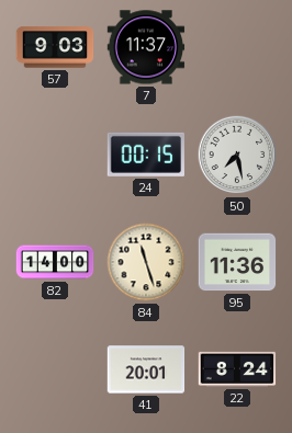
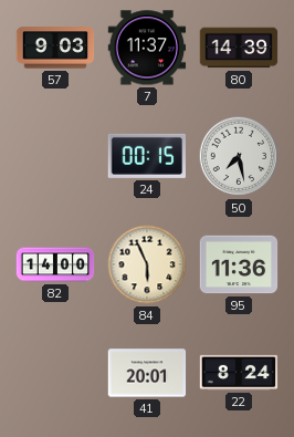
80: none -> 14:39 (239, 48)
84: 11:27 -> 5:56 (147, 264)
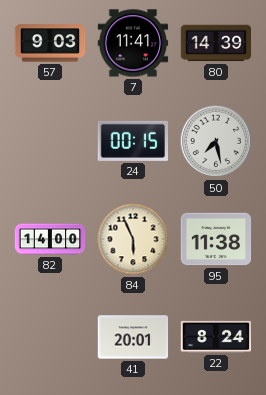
7: 11:37 -> 11:41 (133, 43)
95: 11:36 -> 11:38 (216, 239)
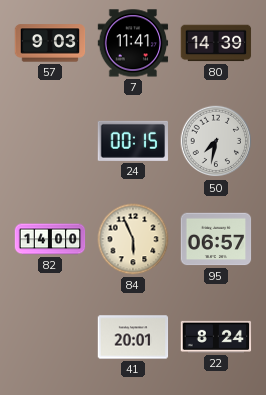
50: 7:28 -> 7:32 (216, 141)
95: 11:38 -> 06:57 (216, 239)
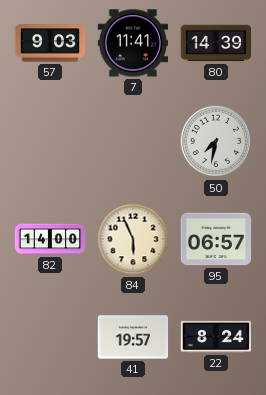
24: 00:15 -> none (132, 141)
41: 20:01 -> 19:57 (133, 337)
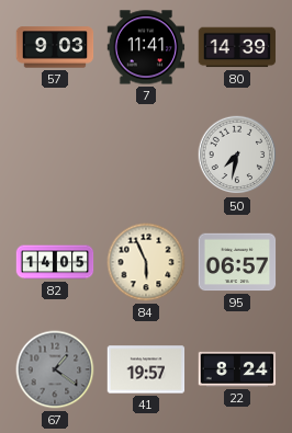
82: 14:00 -> 14:05 (55, 262)
67: none -> 1:21 (55, 369)
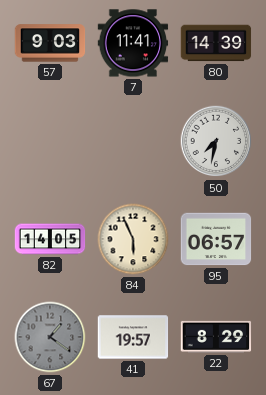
22: 8:24 -> 8:29 (216, 337)
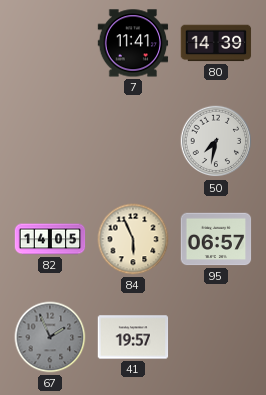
57: 9:03 -> none (50, 43)
67: 1:21 -> 1:56 (50, 337)
22: 8:29 -> none (216, 337)
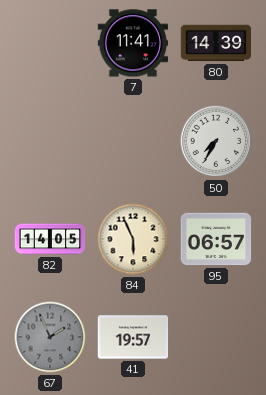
50: 7:32 -> 7:35 (216, 141)
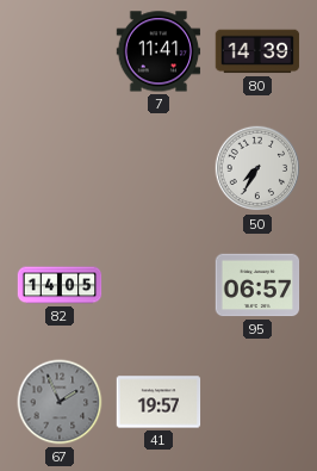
84: 5:56 -> none (133, 239)
